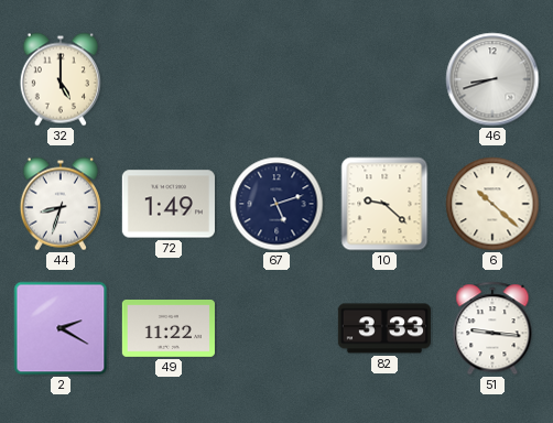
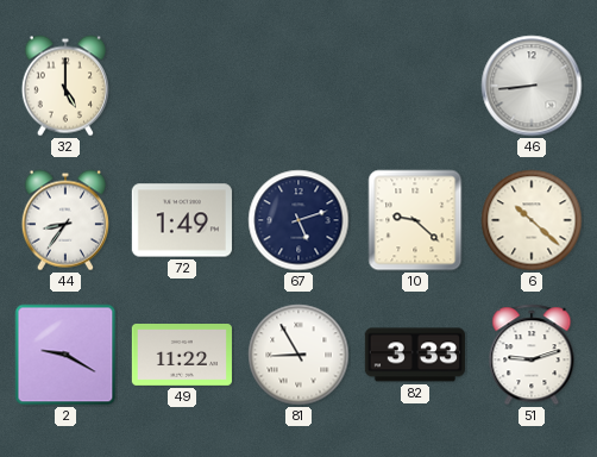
46: 8:42 -> 8:44 (532, 86)
44: 8:33 -> 8:36 (65, 220)
2: 2:20 -> 9:20 (65, 355)
81: none -> 8:55 (298, 355)
51: 9:16 -> 9:12 (532, 355)
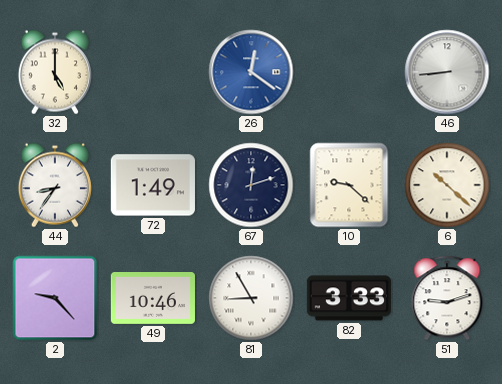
26: none -> 12:21 (251, 72)
67: 5:12 -> 12:12 (251, 185)
2: 9:20 -> 9:23 (55, 298)
49: 11:22 -> 10:46 (153, 299)
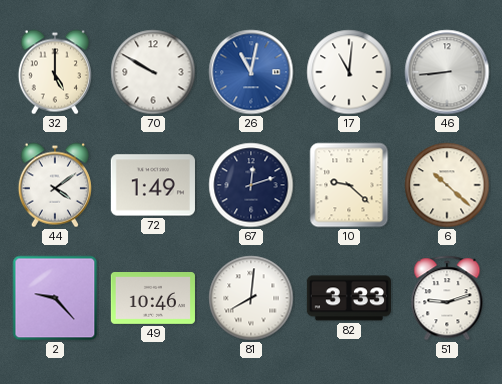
70: none -> 9:50 (153, 72)
26: 12:21 -> 11:02 (251, 72)
17: none -> 11:01 (349, 72)
44: 8:36 -> 4:09 (55, 185)
81: 8:55 -> 8:01 (251, 298)
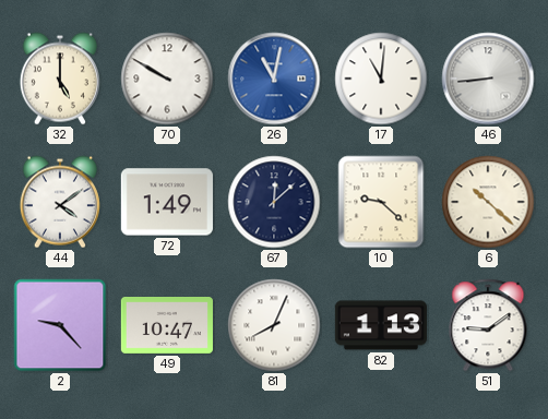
67: 12:12 -> 12:08 (274, 202)
49: 10:46 -> 10:47 (167, 326)
81: 8:01 -> 8:04 (274, 325)
82: 3:33 -> 1:13 (381, 325)
51: 9:12 -> 9:09 (488, 325)
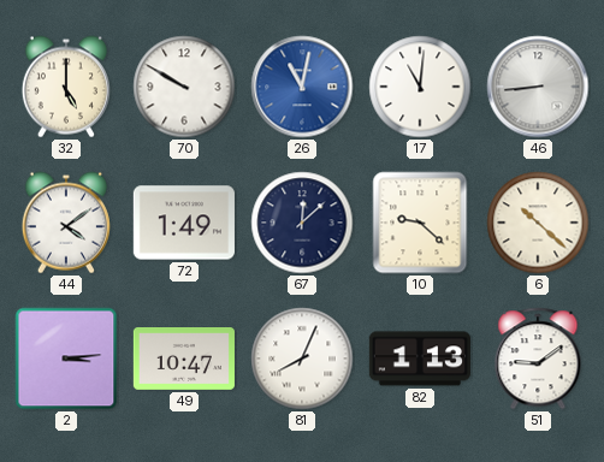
2: 9:23 -> 3:14 (66, 359)
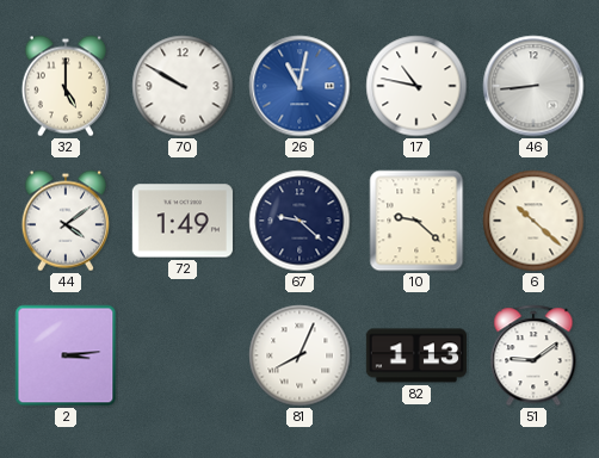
17: 11:01 -> 10:47 (416, 86)
67: 12:08 -> 9:22 (299, 221)
49: 10:47 -> none (184, 360)
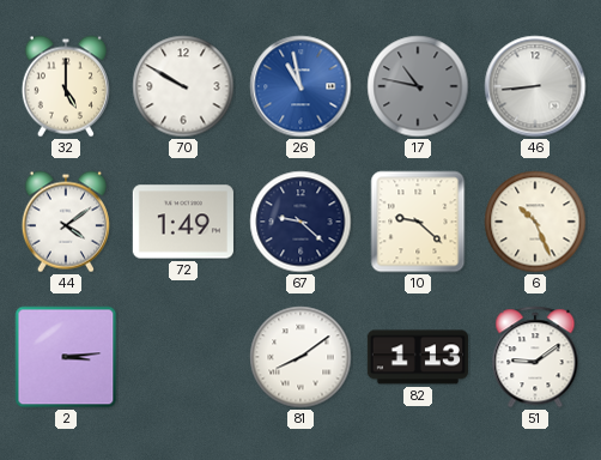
26: 11:02 -> 10:58 (300, 86)
17 dial: white -> grey (418, 86)
6: 10:22 -> 10:26 (535, 222)
81: 8:04 -> 8:09 (300, 357)
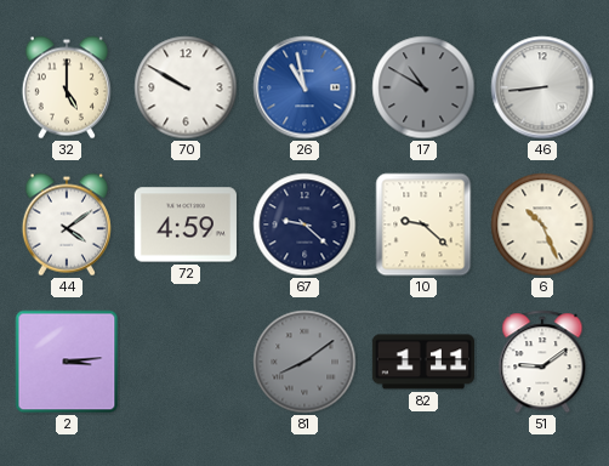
17: 10:47 -> 10:50 (423, 87)
72: 1:49 -> 4:59 (186, 225)
81 dial: white -> grey (304, 362)
82: 1:13 -> 1:11 (423, 362)
